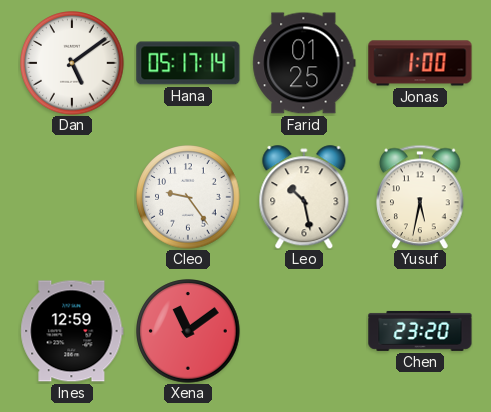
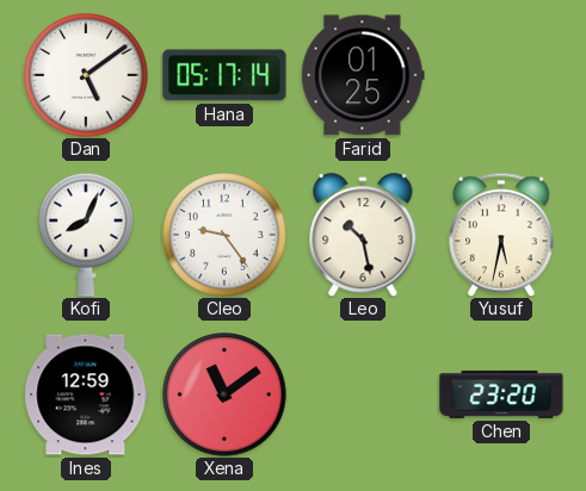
Jonas: 1:00 -> none (420, 63)
Kofi: none -> 8:04 (87, 235)
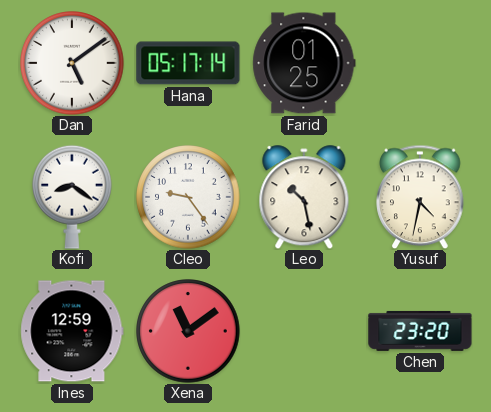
Kofi: 8:04 -> 8:21 (73, 197)
Yusuf: 5:32 -> 4:32 (420, 197)
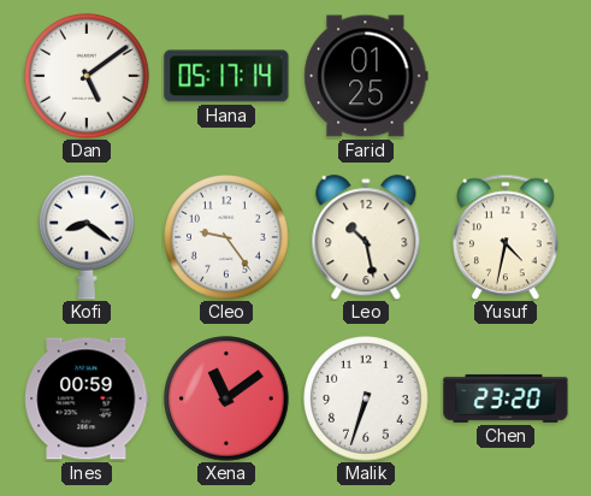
Ines: 12:59 -> 00:59 (87, 398)
Malik: none -> 6:33 (366, 398)
